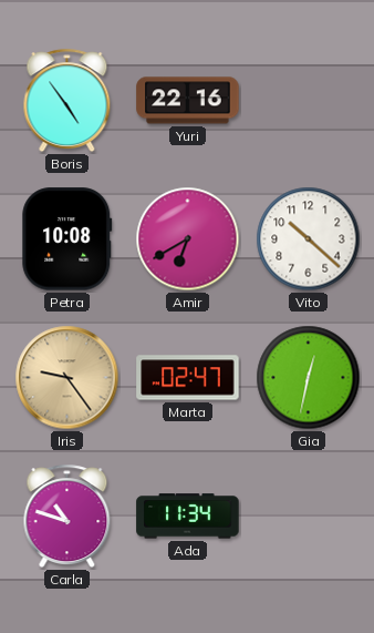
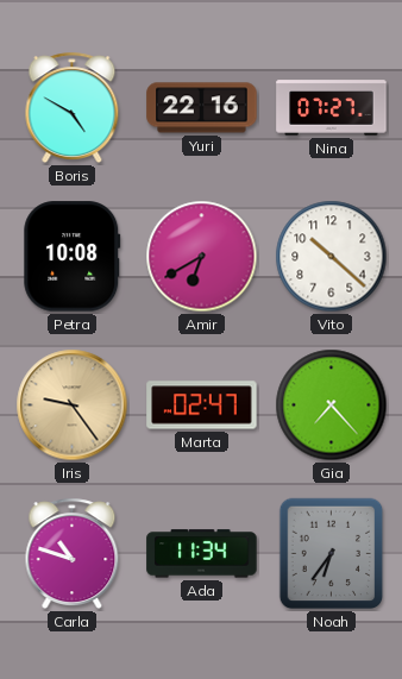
Boris: 4:54 -> 4:50 (73, 108)
Nina: none -> 07:27 (332, 108)
Gia: 12:32 -> 7:23 (332, 405)
Noah: none -> 6:36 (332, 554)
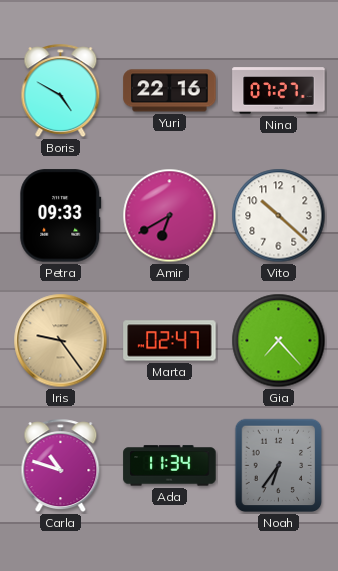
Petra: 10:08 -> 09:33 (61, 216)
